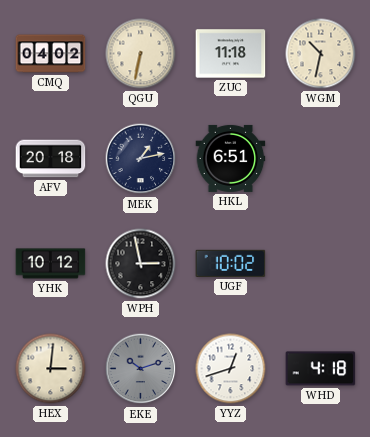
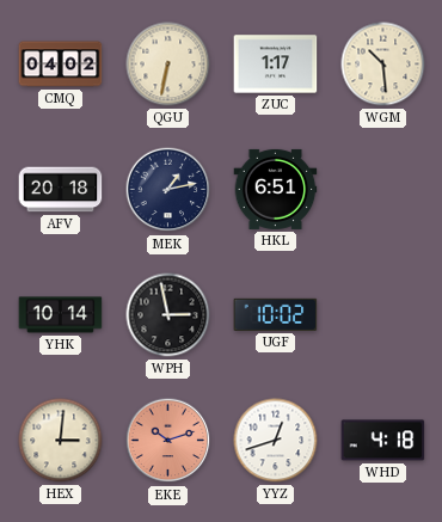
ZUC: 11:18 -> 1:17 (276, 65)
WGM: 10:32 -> 10:29 (383, 65)
YHK: 10:12 -> 10:14 (61, 315)
EKE dial: grey -> salmon (168, 441)
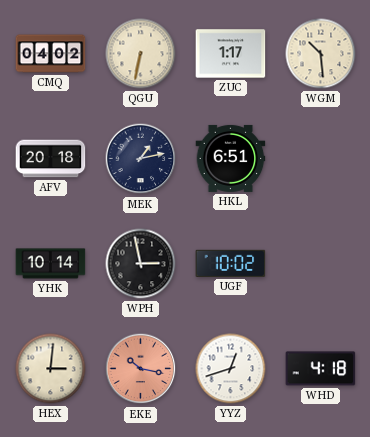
EKE: 10:12 -> 10:17 (141, 369)
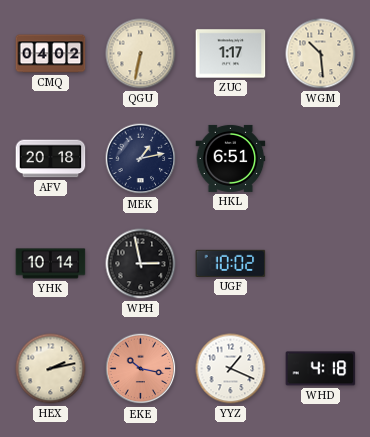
HEX: 3:01 -> 2:13 (51, 369)
YYZ: 12:42 -> 1:19 (231, 369)
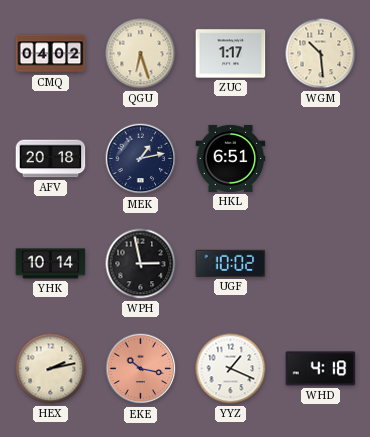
QGU: 6:32 -> 6:27 (141, 54)
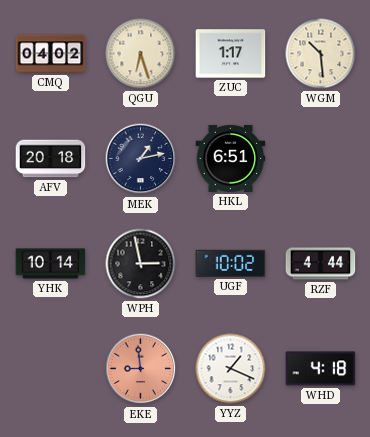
RZF: none -> 4:44 (321, 264)
HEX: 2:13 -> none (51, 369)
EKE: 10:17 -> 8:59 (141, 369)
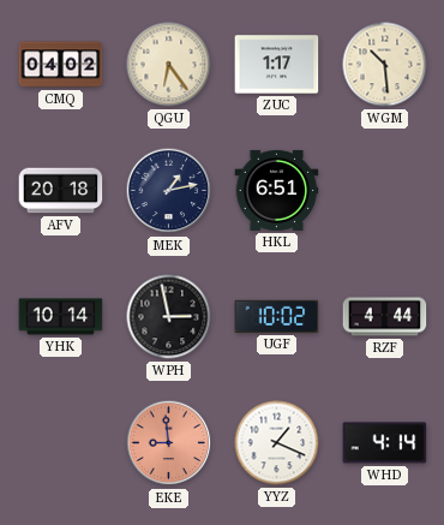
QGU: 6:27 -> 6:24 (169, 65)
WHD: 4:18 -> 4:14 (385, 443)
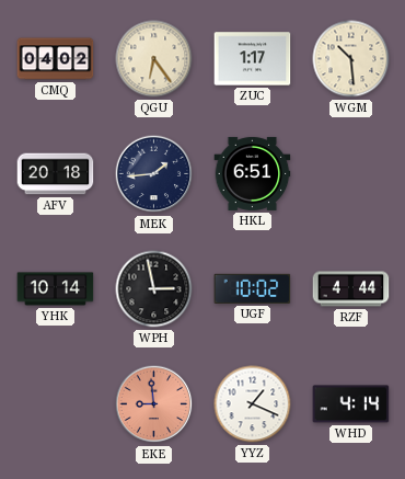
MEK: 1:13 -> 1:44 (154, 174)
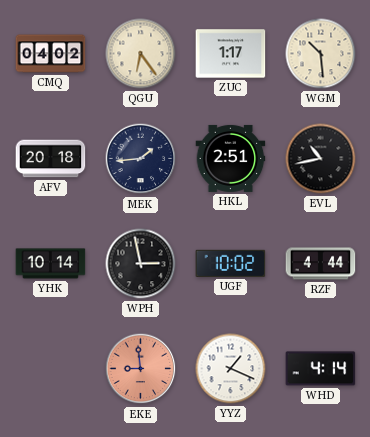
HKL: 6:51 -> 2:51 (231, 158)
EVL: none -> 10:43 (321, 159)
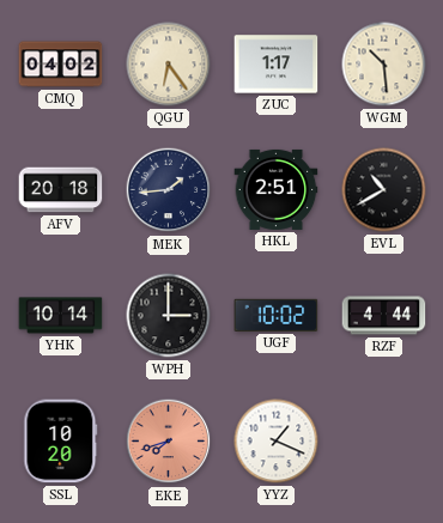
EVL: 10:43 -> 10:40 (384, 190)
WPH: 2:58 -> 3:00 (169, 316)
SSL: none -> 10:20 (61, 442)
EKE: 8:59 -> 7:42 (169, 442)
WHD: 4:14 -> none (321, 369)
